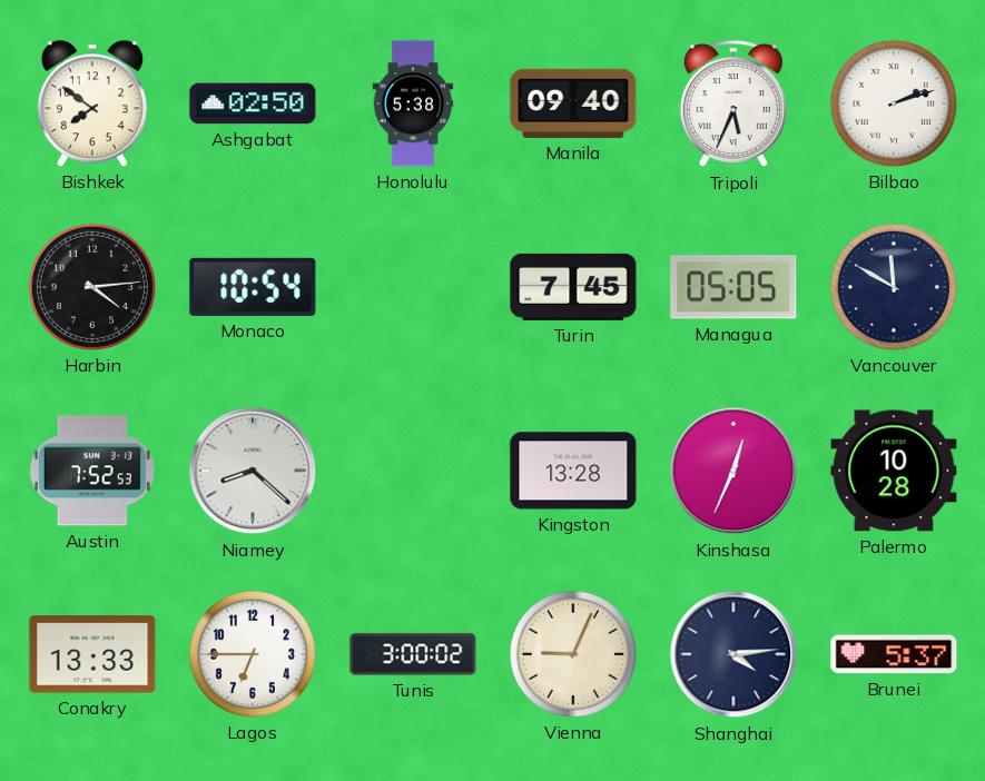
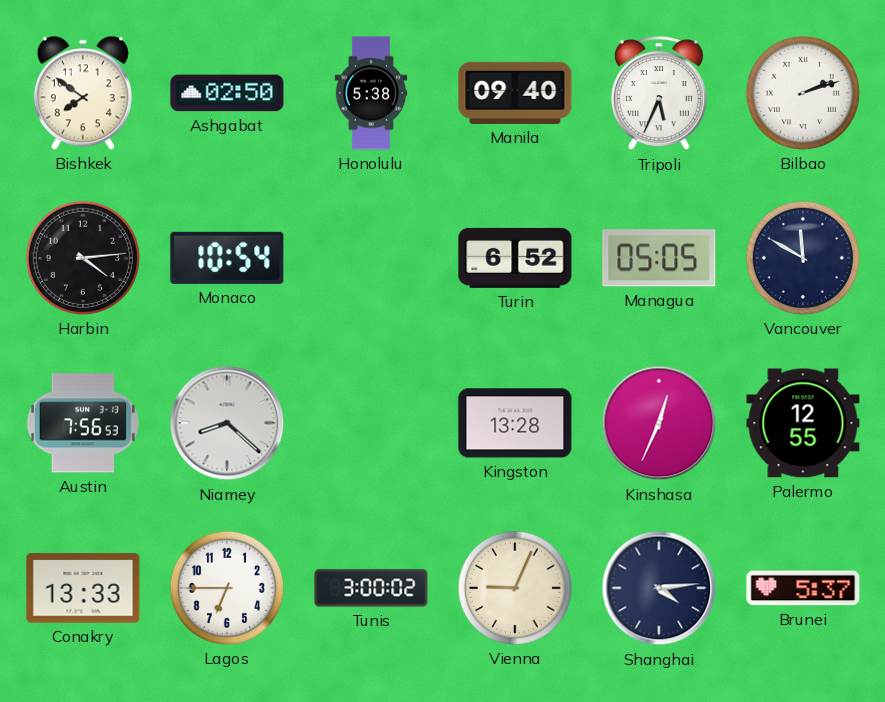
Turin: 7:45 -> 6:52 (515, 258)
Austin: 7:52 -> 7:56 (83, 423)
Palermo: 10:28 -> 12:55 (803, 423)
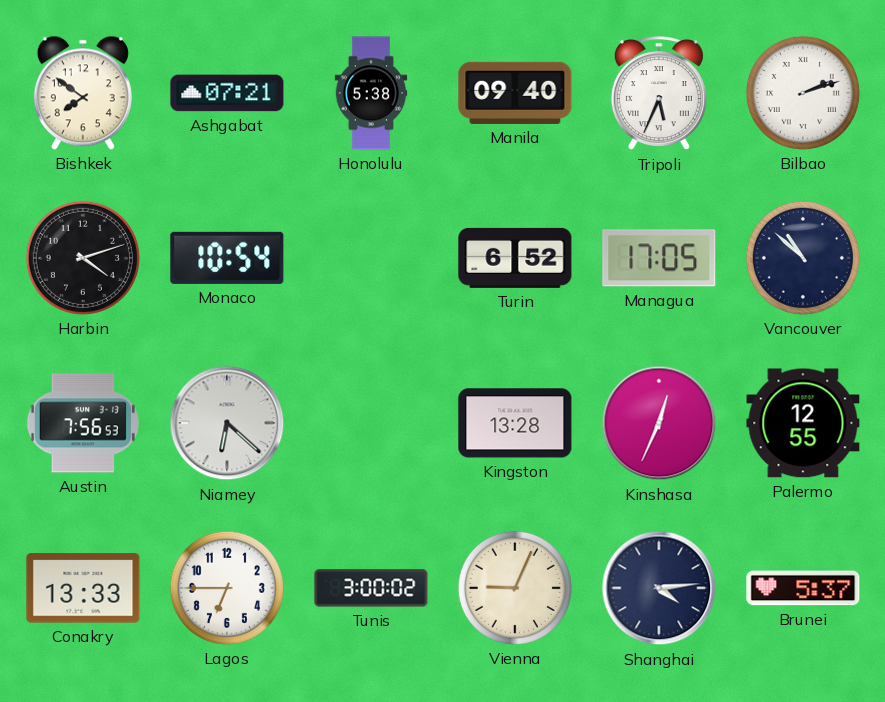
Ashgabat: 02:50 -> 07:21 (227, 93)
Harbin: 4:14 -> 4:12 (83, 258)
Managua: 05:05 -> 17:05 (659, 258)
Vancouver: 11:50 -> 10:52 (803, 258)
Niamey: 8:22 -> 6:22 (227, 423)
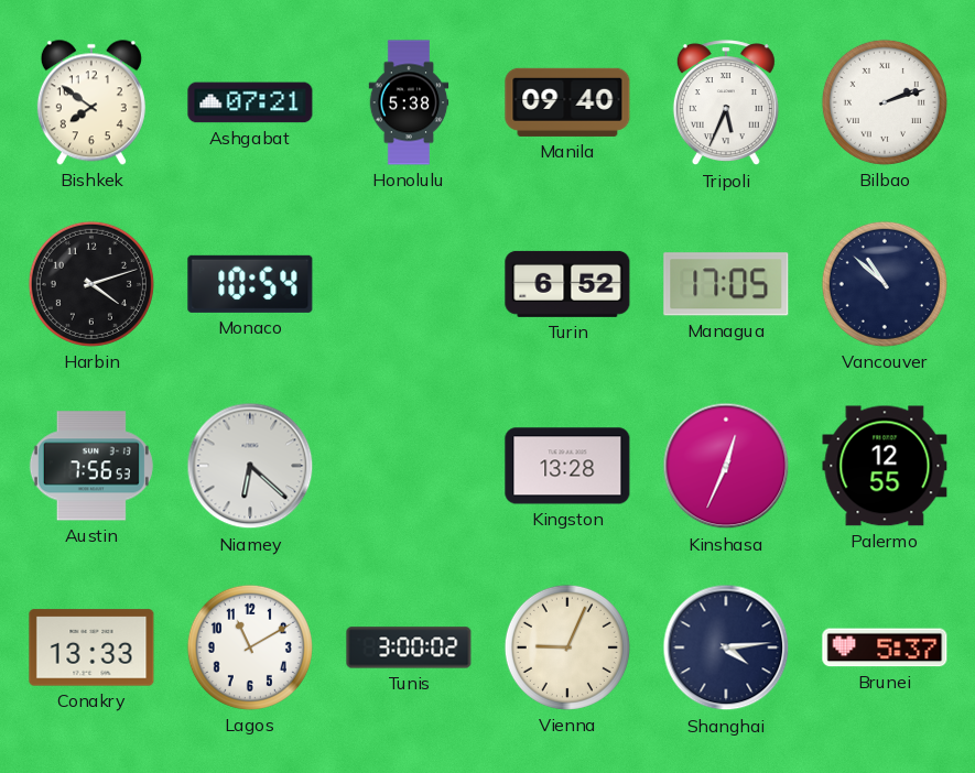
Lagos: 6:45 -> 11:10 (250, 647)
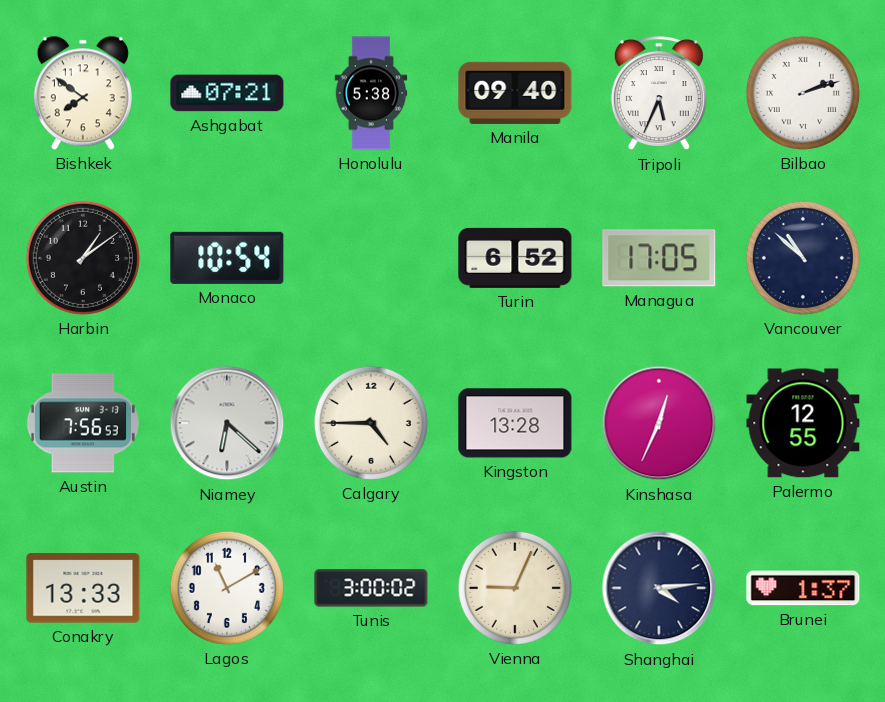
Harbin: 4:12 -> 1:09 (83, 258)
Calgary: none -> 4:45 (371, 423)
Brunei: 5:37 -> 1:37 (803, 588)
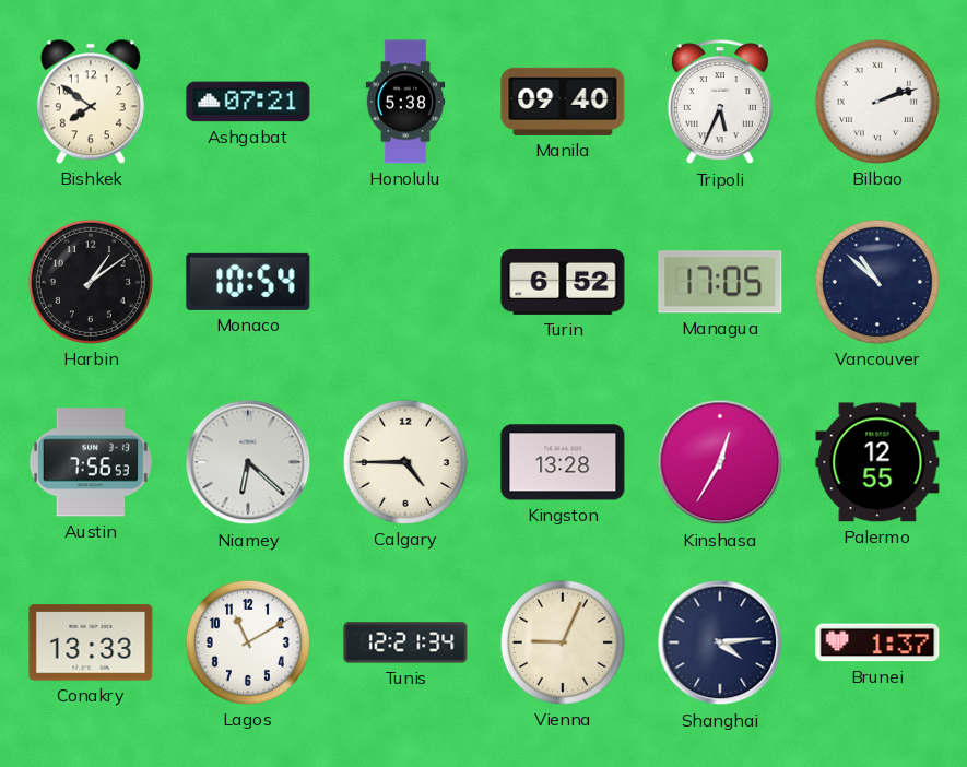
Kinshasa: 12:34 -> 12:35 (720, 462)
Tunis: 3:00 -> 12:21 (405, 642)
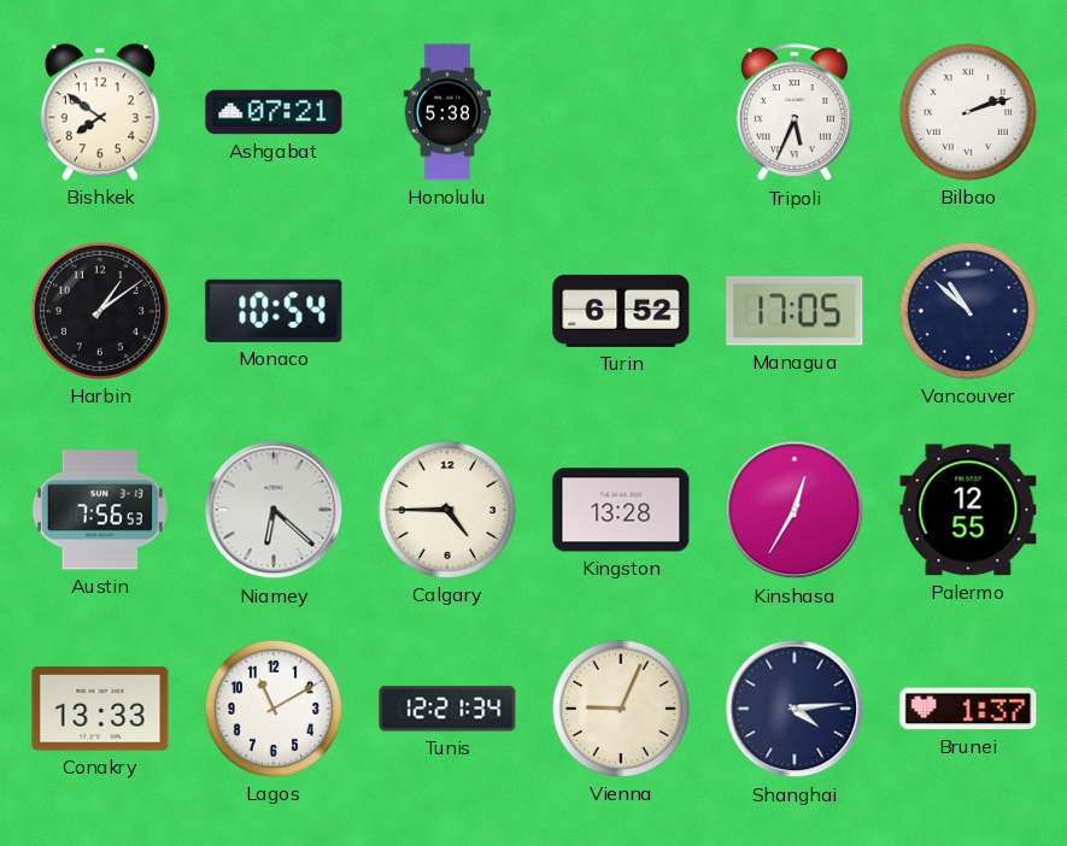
Manila: 09:40 -> none (563, 102)
